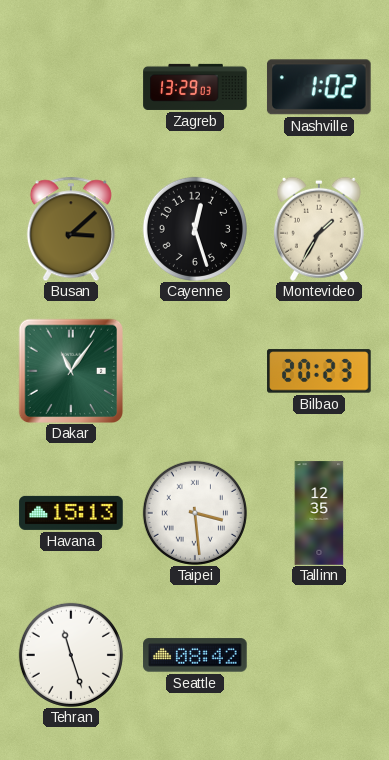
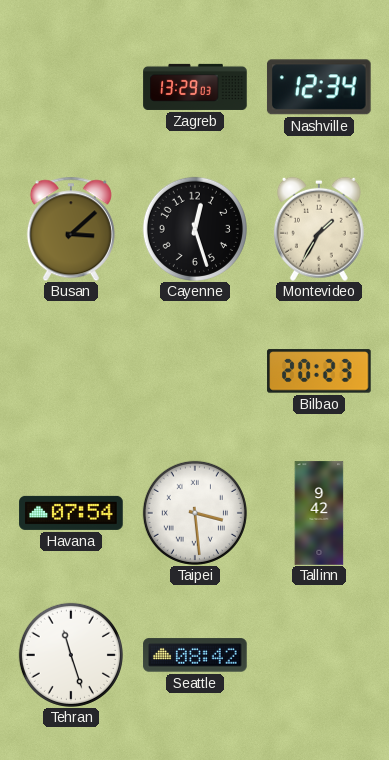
Nashville: 1:02 -> 12:34 (319, 87)
Dakar: 11:06 -> none (71, 371)
Havana: 15:13 -> 07:54 (71, 513)
Tallinn: 12:35 -> 9:42 (319, 513)
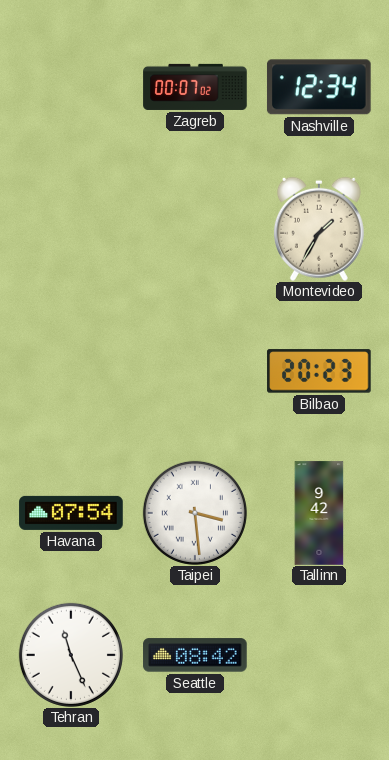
Zagreb: 13:29 -> 00:07 (195, 87)
Busan: 3:08 -> none (71, 229)
Cayenne: 12:27 -> none (195, 229)
Tehran: 11:27 -> 11:26 (71, 655)
